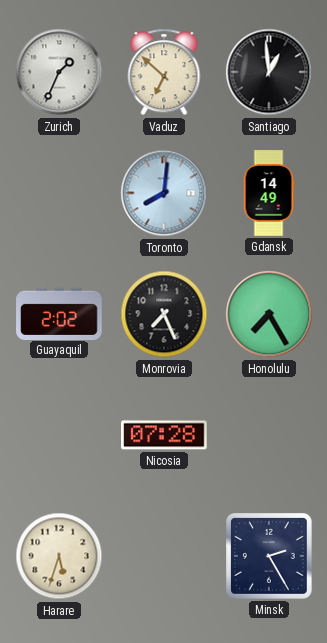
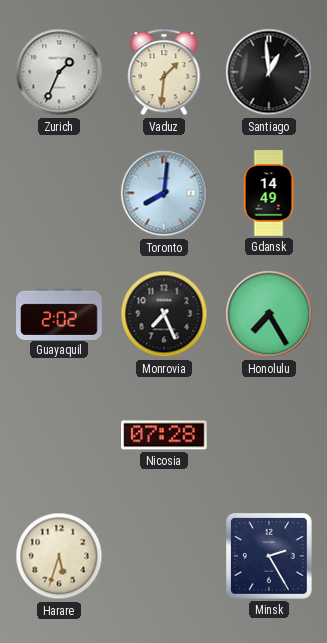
Vaduz: 6:52 -> 1:31 (164, 72)
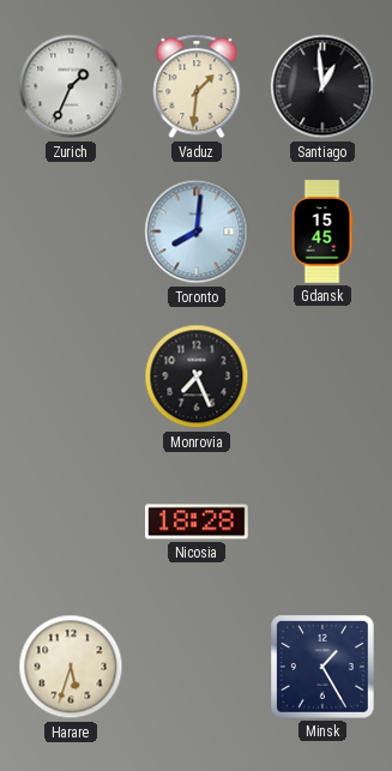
Gdansk: 14:49 -> 15:45 (322, 231)
Guayaquil: 2:02 -> none (59, 313)
Honolulu: 7:25 -> none (269, 314)
Nicosia: 07:28 -> 18:28 (197, 522)
Minsk: 2:25 -> 1:25 (322, 667)
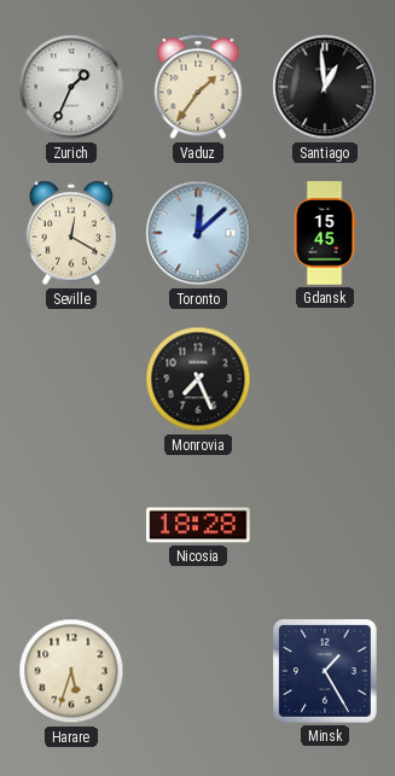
Vaduz: 1:31 -> 1:36 (198, 87)
Seville: none -> 12:20 (71, 233)
Toronto: 8:01 -> 12:08 (198, 233)
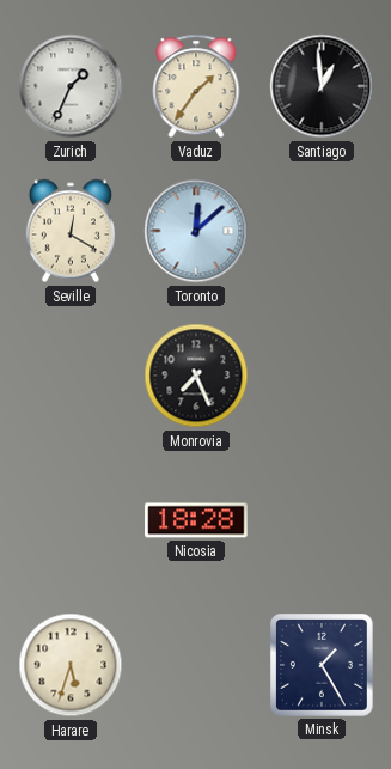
Gdansk: 15:45 -> none (325, 233)
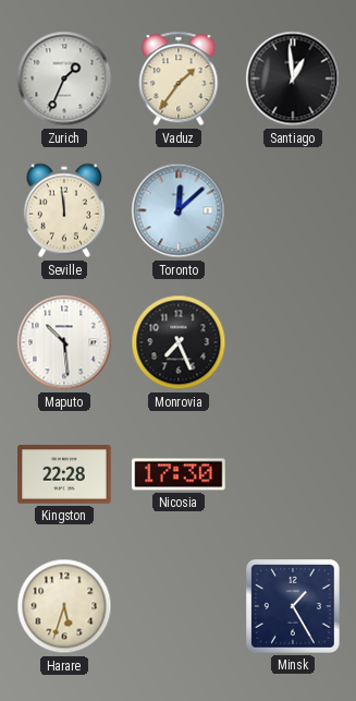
Seville: 12:20 -> 11:59 (64, 210)
Maputo: none -> 10:29 (64, 342)
Kingston: none -> 22:28 (64, 474)
Nicosia: 18:28 -> 17:30 (179, 474)
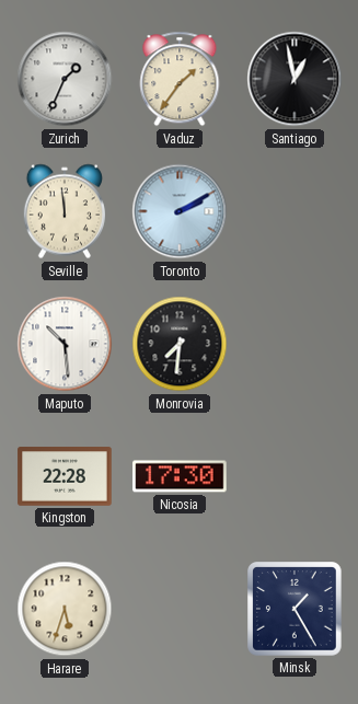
Santiago: 12:59 -> 12:58 (295, 79)
Toronto: 12:08 -> 2:10 (180, 211)
Monrovia: 7:26 -> 7:31 (180, 344)
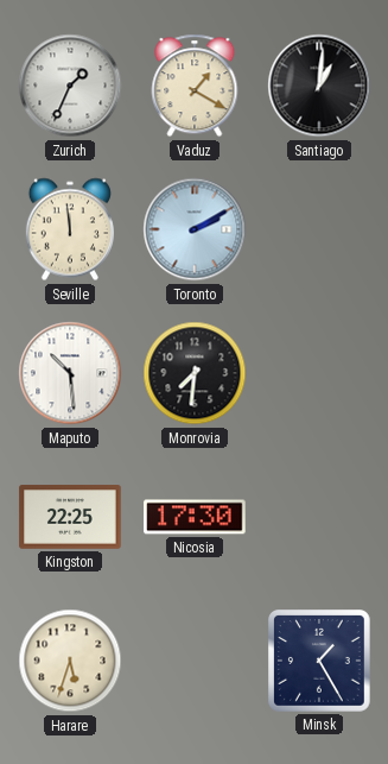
Vaduz: 1:36 -> 1:20 (195, 86)
Santiago: 12:58 -> 1:01 (319, 86)
Kingston: 22:28 -> 22:25 (70, 517)
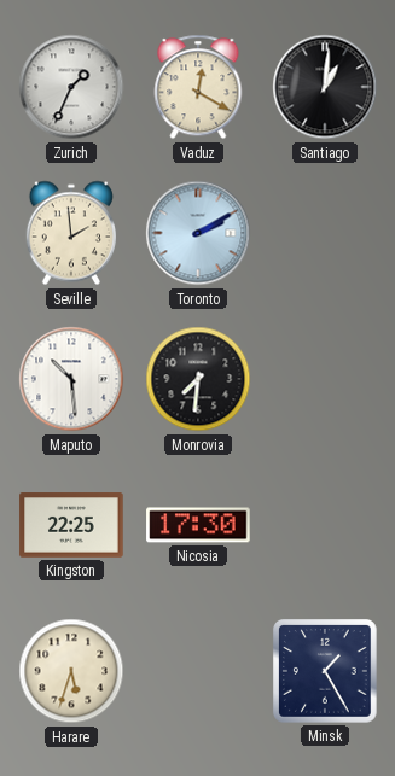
Vaduz: 1:20 -> 12:20 (198, 87)
Seville: 11:59 -> 1:59 (71, 233)
